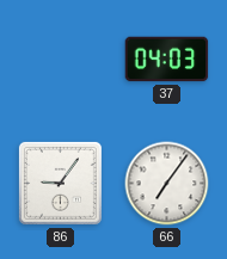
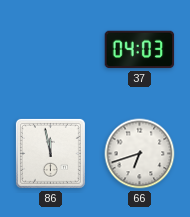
86: 9:06 -> 11:58 (50, 153)
66: 7:06 -> 6:42 (140, 154)
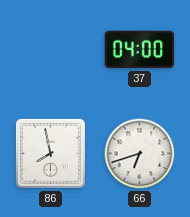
37: 04:03 -> 04:00 (140, 50)
86: 11:58 -> 7:58 (50, 153)
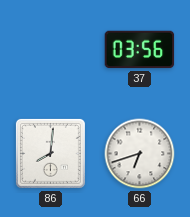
37: 04:00 -> 03:56 (140, 50)
86: 7:58 -> 8:01 (50, 153)
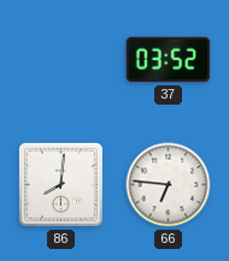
37: 03:56 -> 03:52 (169, 60)
66: 6:42 -> 6:46 (169, 185)
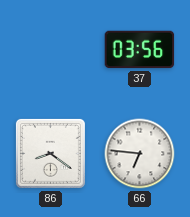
37: 03:52 -> 03:56 (140, 50)
86: 8:01 -> 8:21 (50, 153)
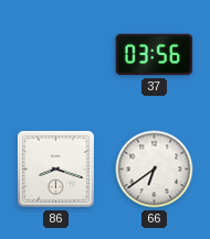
86: 8:21 -> 8:18 (55, 169)
66: 6:46 -> 6:39 (155, 170)
